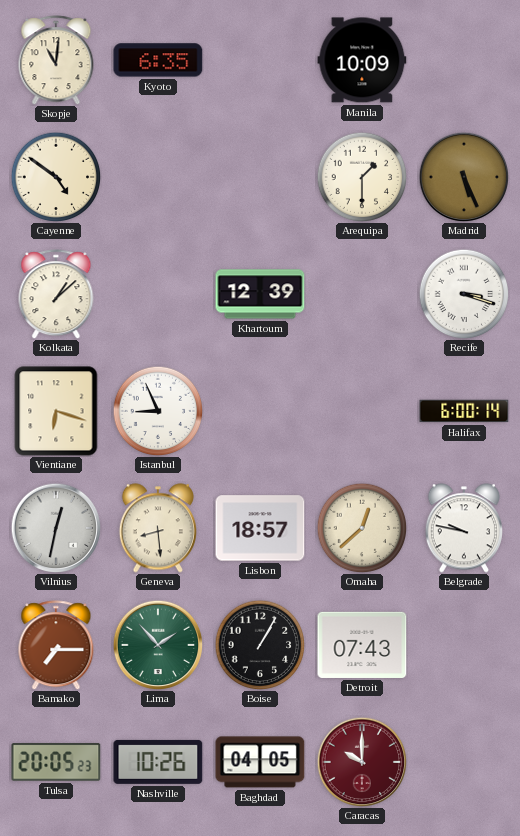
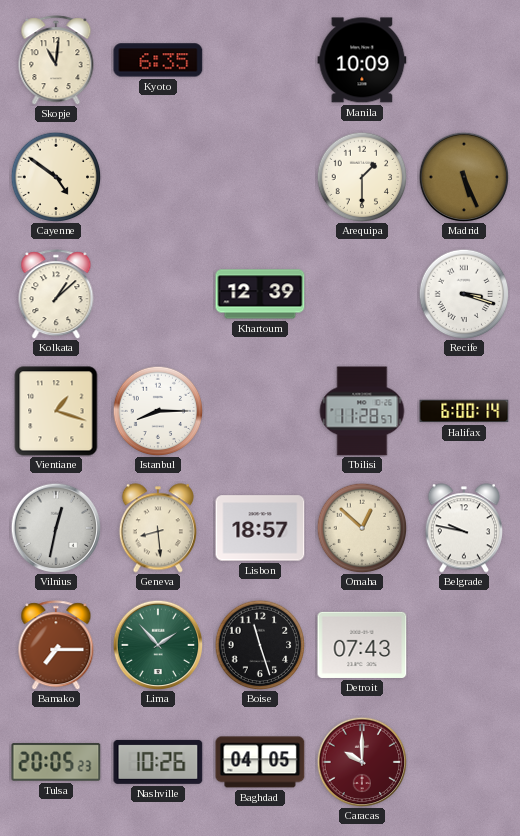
Vientiane: 6:18 -> 1:18 (56, 411)
Istanbul: 8:56 -> 8:15 (158, 411)
Tbilisi: none -> 11:28 (362, 411)
Omaha: 12:38 -> 12:52 (362, 528)
Boise: 1:05 -> 11:27 (260, 645)
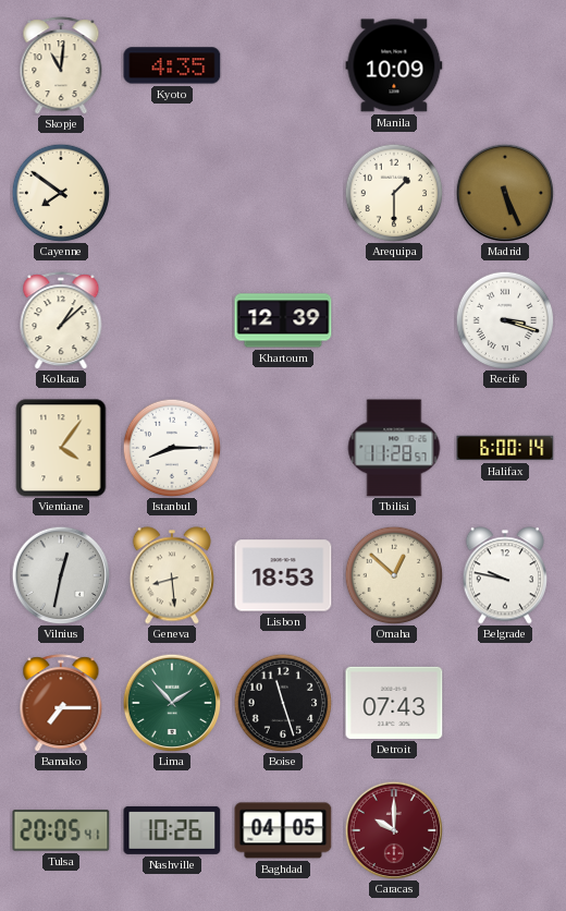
Kyoto: 6:35 -> 4:35 (172, 65)
Cayenne: 4:51 -> 7:51 (61, 193)
Vientiane: 1:18 -> 4:06 (61, 448)
Lisbon: 18:57 -> 18:53 (283, 575)
Tulsa: 20:05:23 -> 20:05:41 (61, 830)
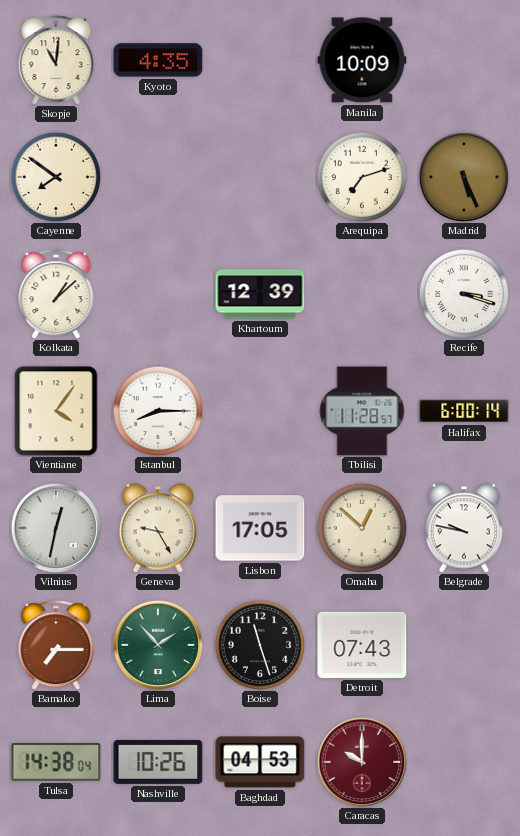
Arequipa: 1:30 -> 7:12 (362, 177)
Geneva: 8:29 -> 9:25 (158, 528)
Lisbon: 18:53 -> 17:05 (260, 528)
Tulsa: 20:05 -> 14:38 (56, 762)
Baghdad: 04:05 -> 04:53 (260, 762)
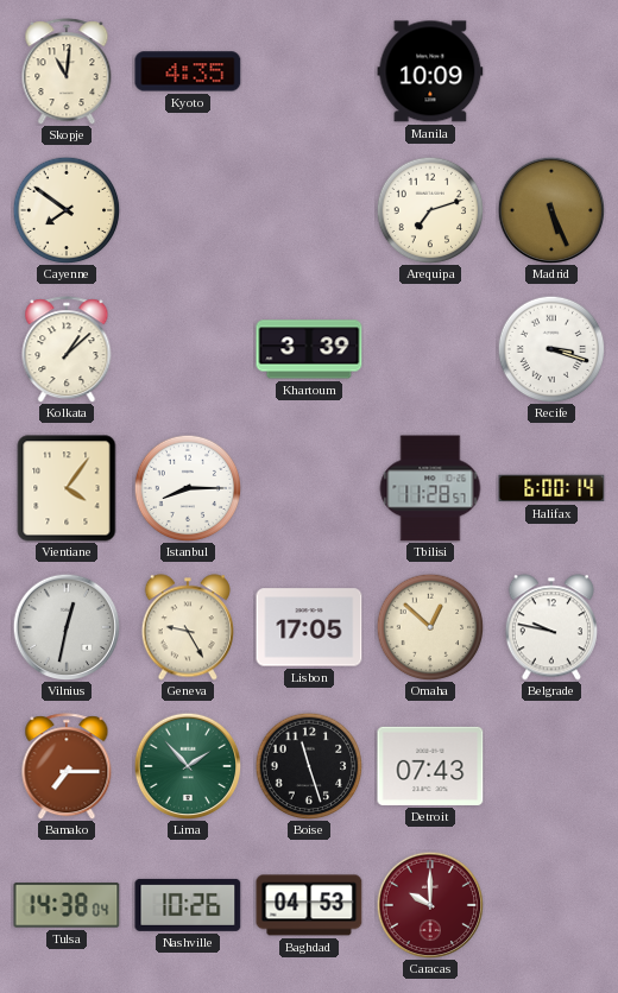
Khartoum: 12:39 -> 3:39 (309, 349)
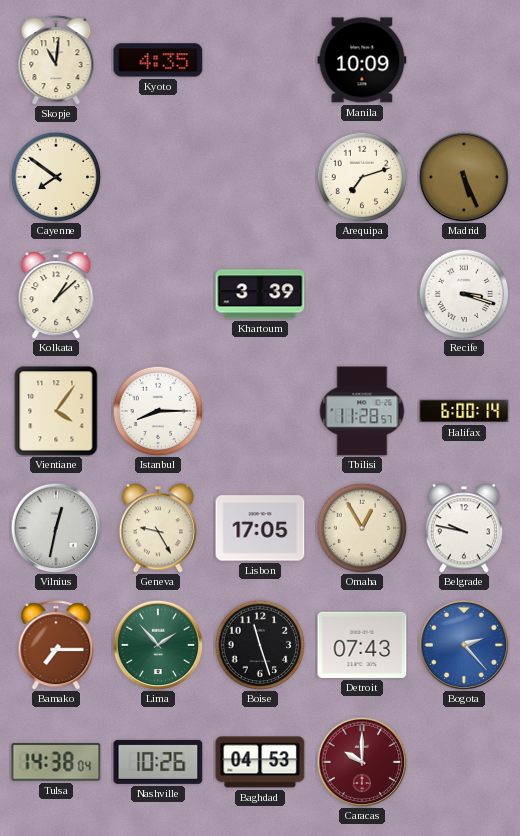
Omaha: 12:52 -> 12:55 (362, 528)
Bogota: none -> 2:23 (464, 645)
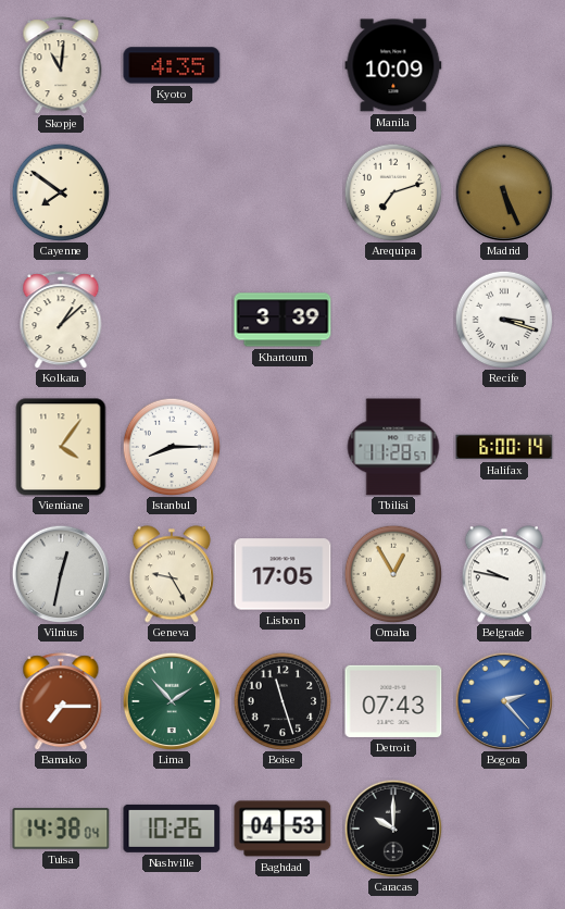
Caracas dial: burgundy -> black (393, 829)
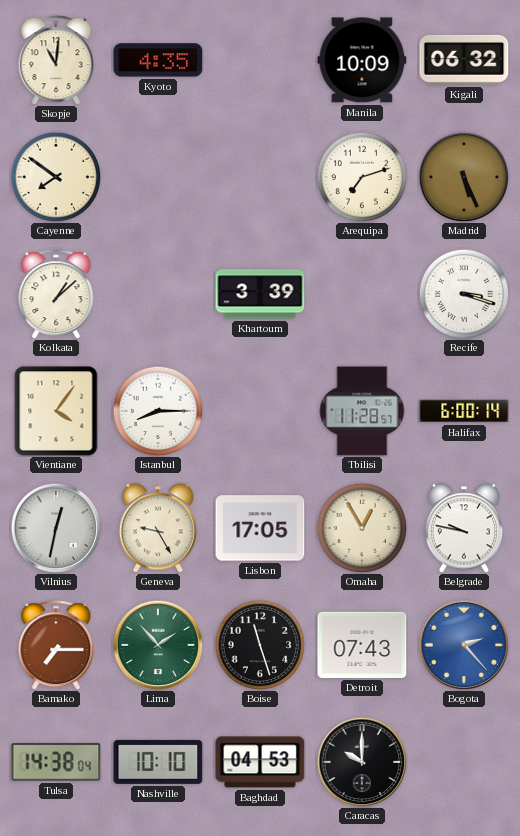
Kigali: none -> 06:32 (464, 60)
Nashville: 10:26 -> 10:10 (158, 762)
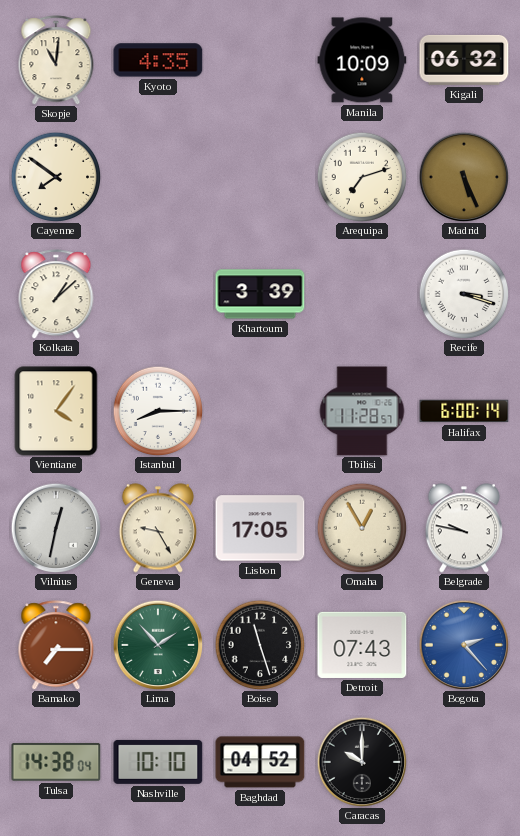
Baghdad: 04:53 -> 04:52 (260, 762)
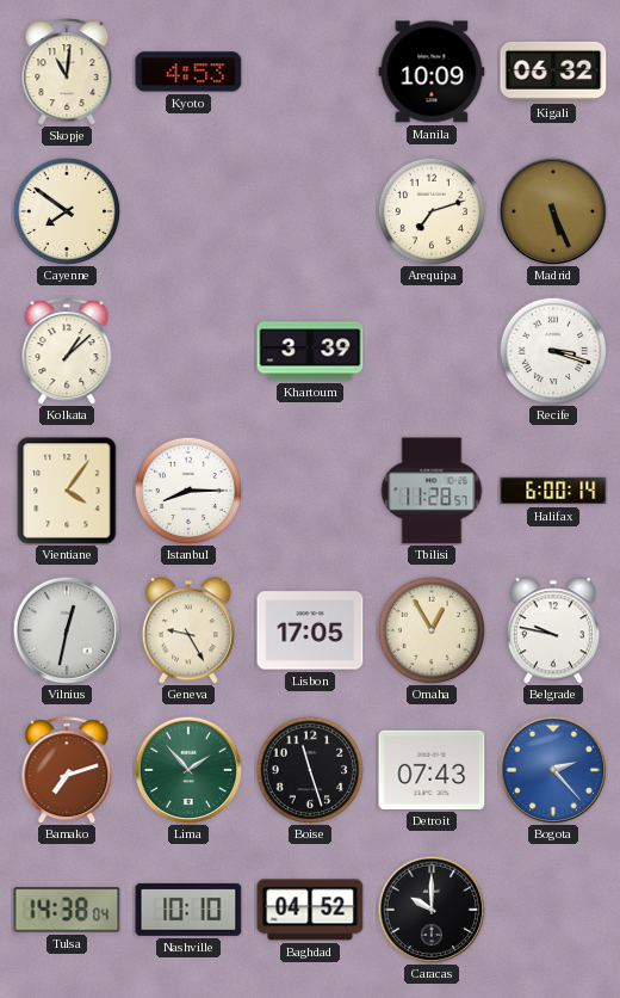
Kyoto: 4:35 -> 4:53 (188, 72)
Bamako: 7:15 -> 7:12 (67, 770)
